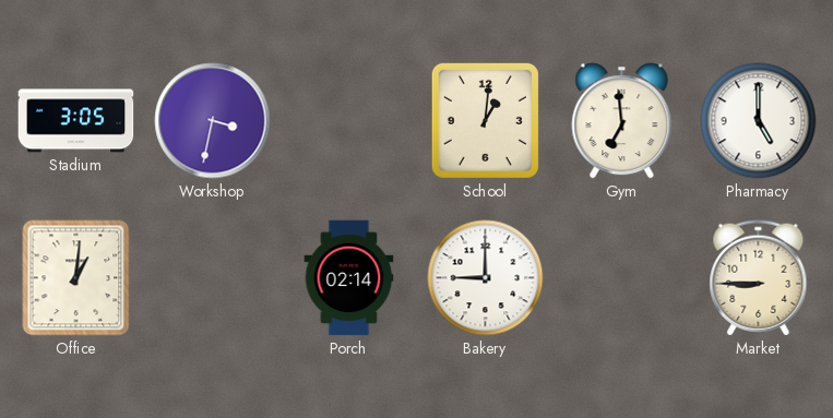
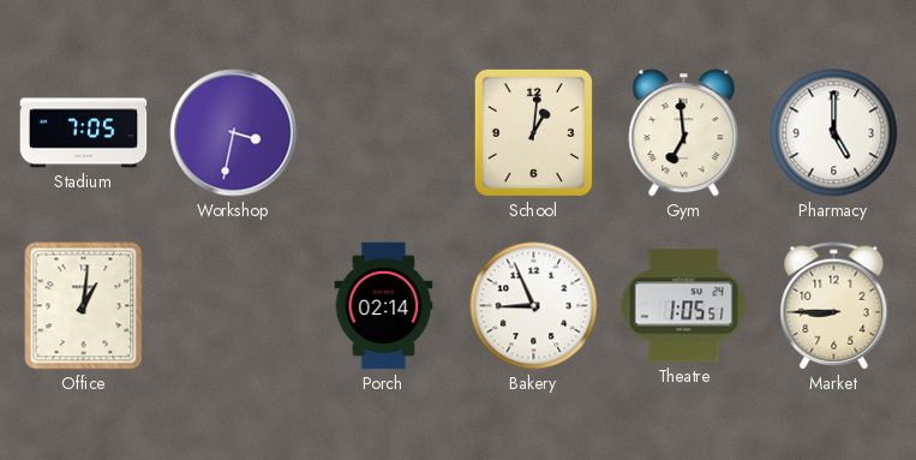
Stadium: 3:05 -> 7:05 (84, 133)
Bakery: 9:00 -> 8:56 (534, 306)
Theatre: none -> 1:05 (684, 306)
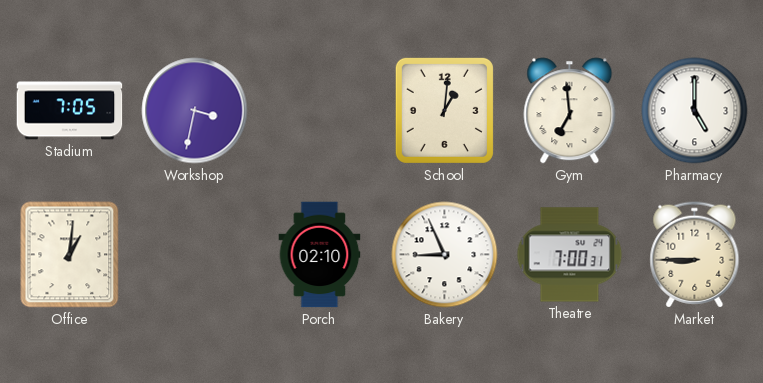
Porch: 02:14 -> 02:10 (320, 255)
Theatre: 1:05 -> 7:00 (570, 255)
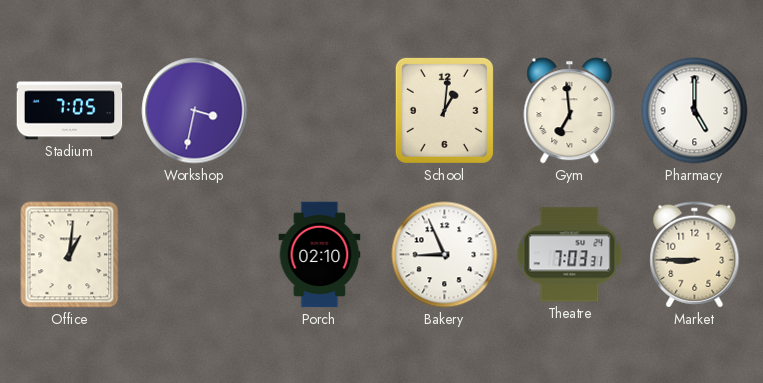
Theatre: 7:00 -> 7:03 (570, 255)
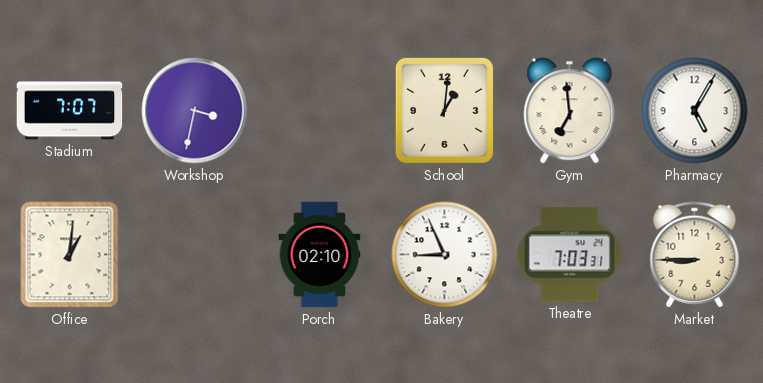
Stadium: 7:05 -> 7:07 (70, 111)
Pharmacy: 5:00 -> 5:05 (695, 111)
